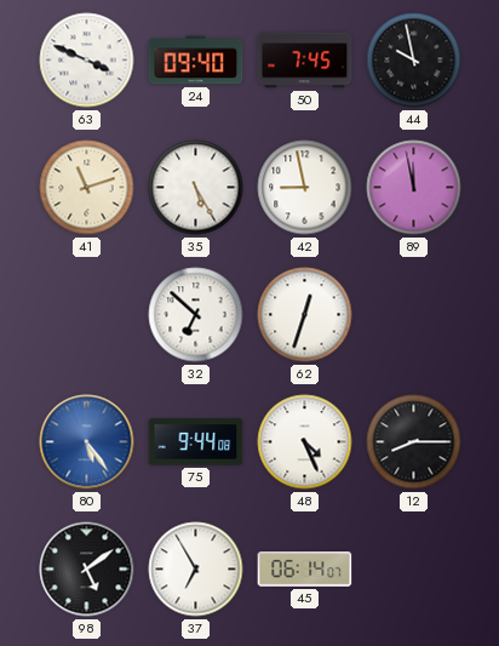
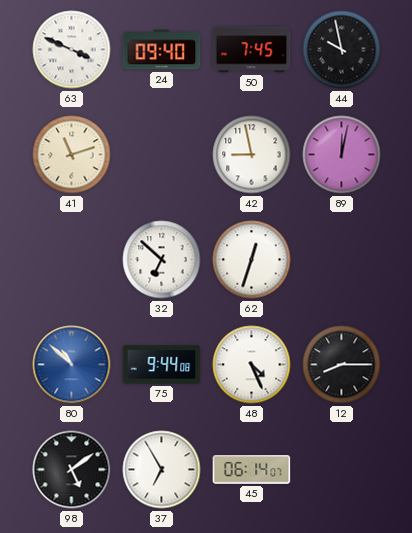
35: 5:25 -> none (196, 188)
89: 11:58 -> 12:02 (342, 155)
80: 5:24 -> 10:52 (72, 365)
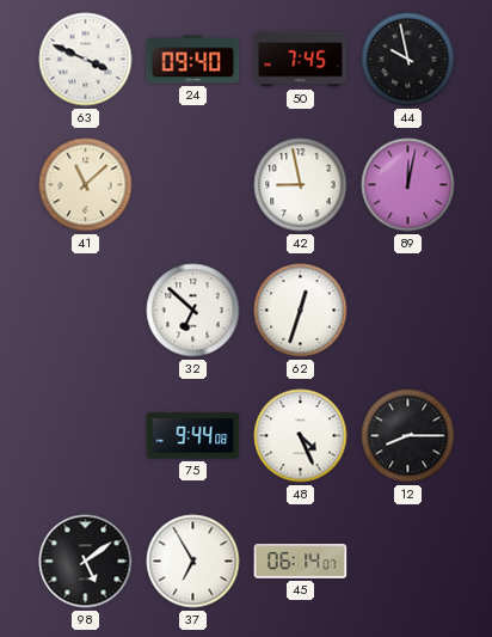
41: 11:12 -> 11:08 (86, 185)
80: 10:52 -> none (72, 365)
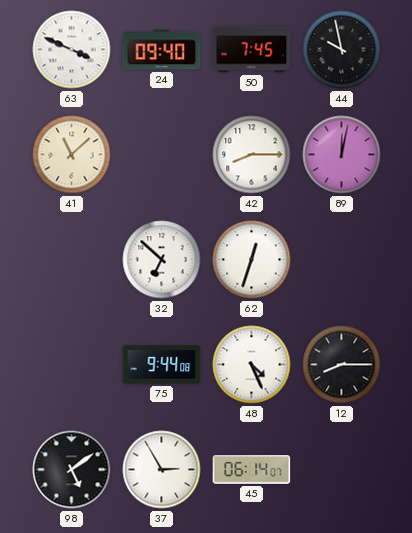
42: 8:58 -> 8:15 (252, 155)
37: 6:55 -> 2:55 (162, 470)
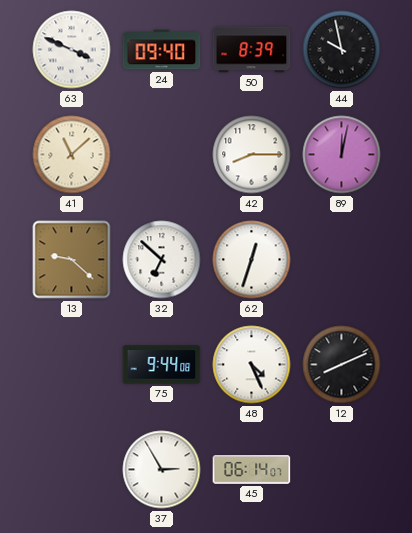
50: 7:45 -> 8:39 (252, 50)
13: none -> 9:22 (72, 260)
12: 8:15 -> 8:11 (342, 365)
98: 5:09 -> none (72, 470)
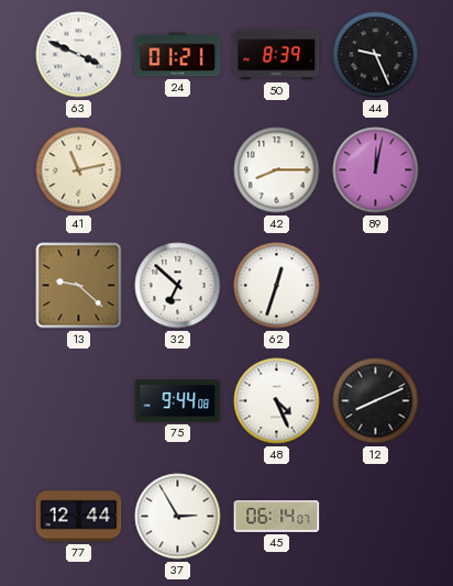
24: 09:40 -> 01:21 (178, 55)
44: 9:58 -> 9:26 (376, 55)
41: 11:08 -> 11:13 (79, 170)
77: none -> 12:44 (79, 517)
